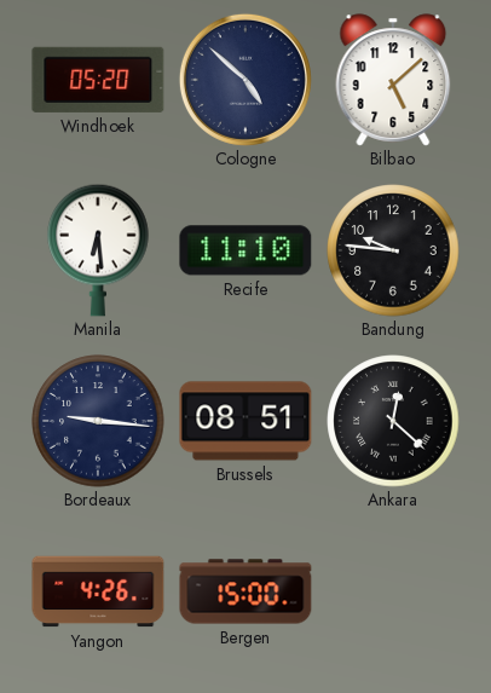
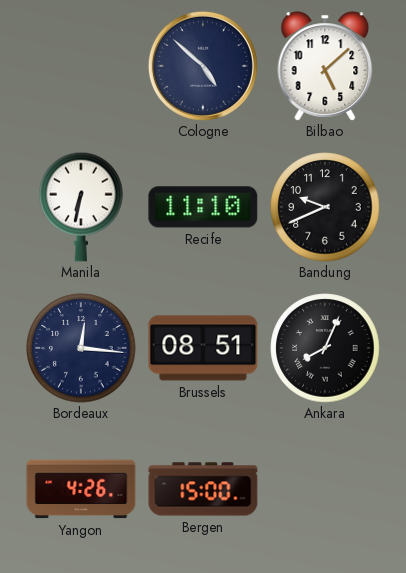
Windhoek: 05:20 -> none (98, 80)
Manila: 6:29 -> 6:32 (81, 207)
Bandung: 9:46 -> 9:41 (325, 207)
Bordeaux: 9:16 -> 12:16 (81, 348)
Ankara: 12:22 -> 8:04 (325, 348)
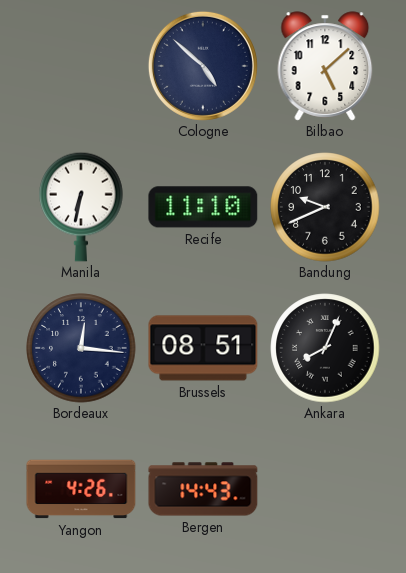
Bergen: 15:00 -> 14:43 (203, 489)
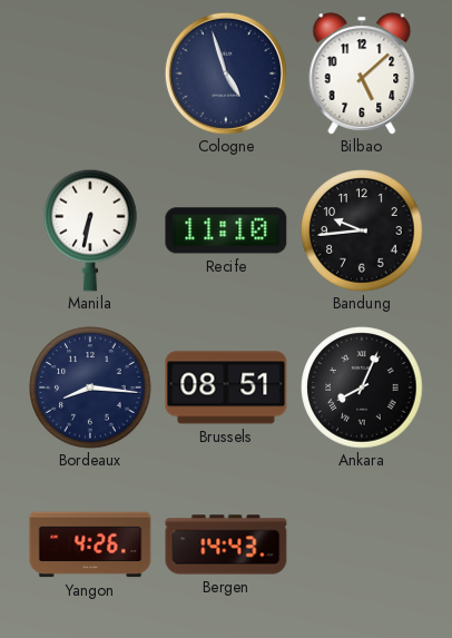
Cologne: 4:52 -> 4:57 (226, 73)
Bandung: 9:41 -> 9:44 (362, 230)
Bordeaux: 12:16 -> 8:16 (90, 387)
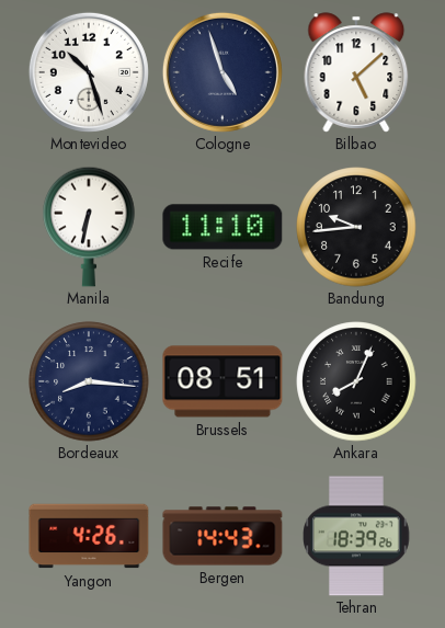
Montevideo: none -> 10:27 (89, 72)
Tehran: none -> 18:39 (356, 536)
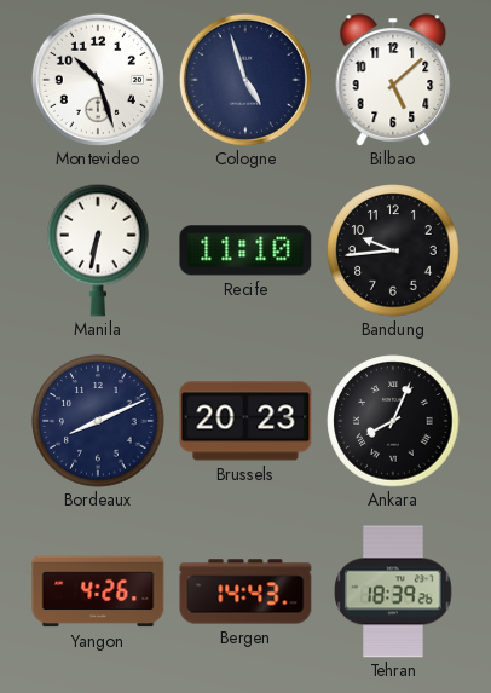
Bordeaux: 8:16 -> 8:11 (98, 421)
Brussels: 08:51 -> 20:23 (245, 421)
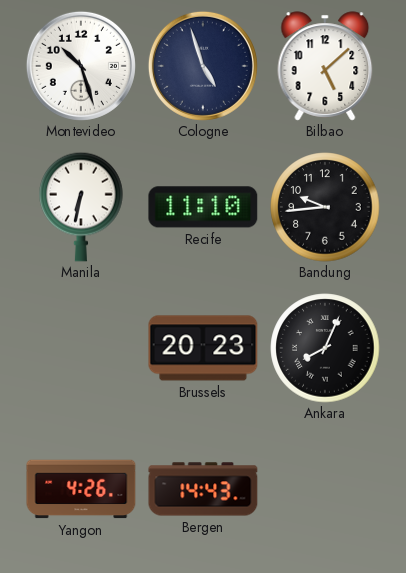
Bordeaux: 8:11 -> none (98, 421)
Tehran: 18:39 -> none (393, 591)
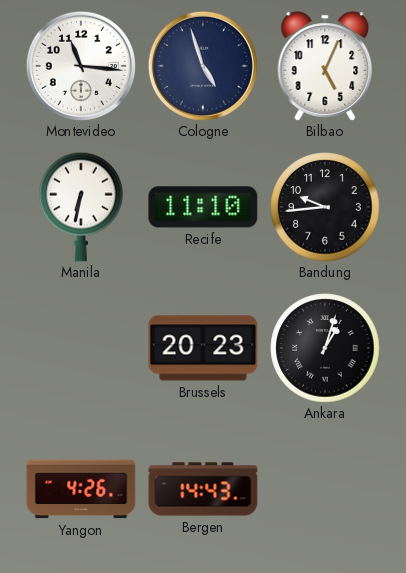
Montevideo: 10:27 -> 11:16 (81, 66)
Bilbao: 5:08 -> 5:04 (325, 66)
Ankara: 8:04 -> 1:03 (325, 348)
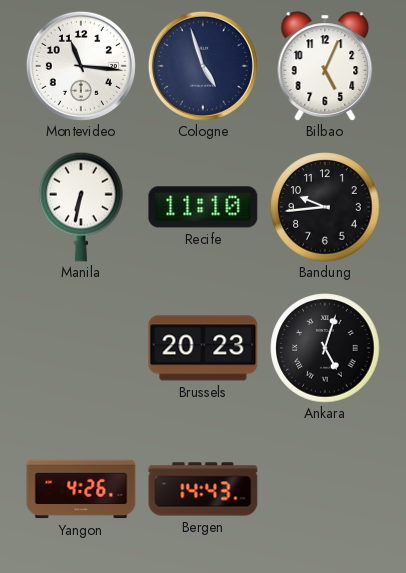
Ankara: 1:03 -> 5:03 (325, 348)
